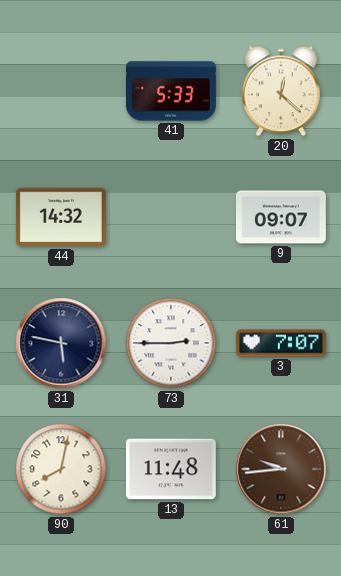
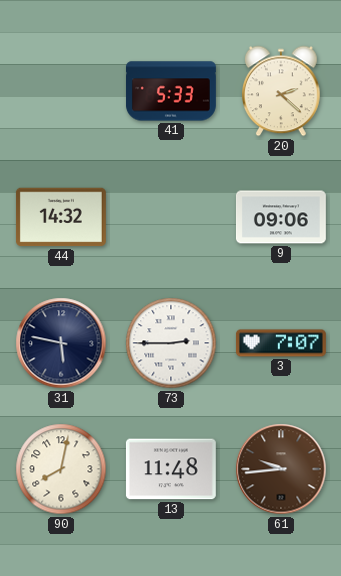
20: 12:22 -> 2:22 (282, 91)
9: 09:07 -> 09:06 (281, 217)
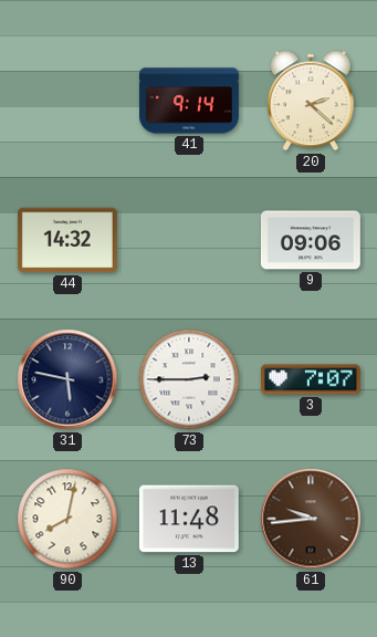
41: 5:33 -> 9:14 (190, 101)
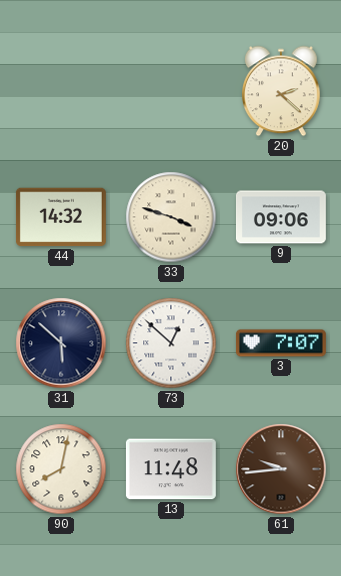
41: 9:14 -> none (190, 101)
33: none -> 3:48 (171, 217)
31: 5:47 -> 5:52 (61, 343)
73: 2:45 -> 12:52 (171, 343)
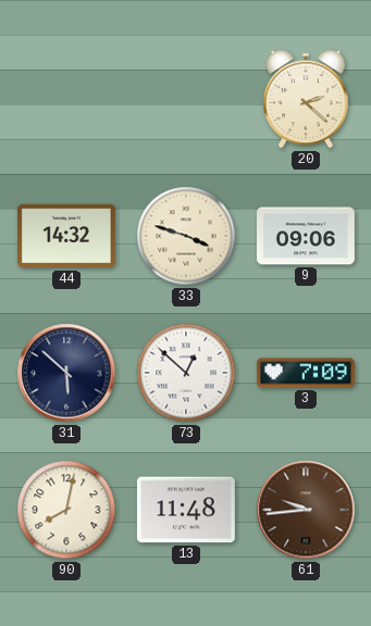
3: 7:07 -> 7:09 (306, 373)
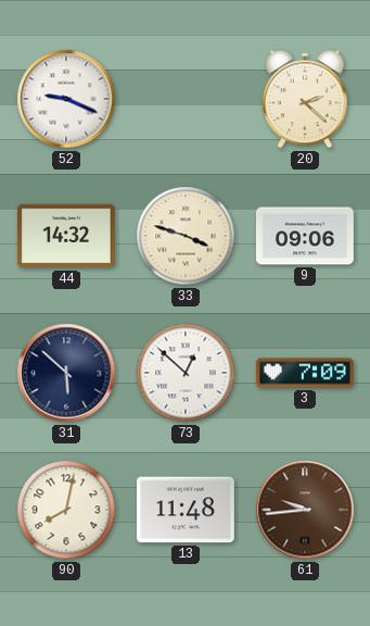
52: none -> 9:19 (66, 99)
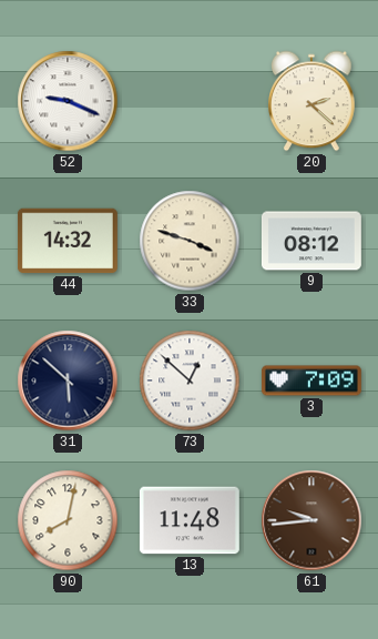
9: 09:06 -> 08:12 (311, 241)
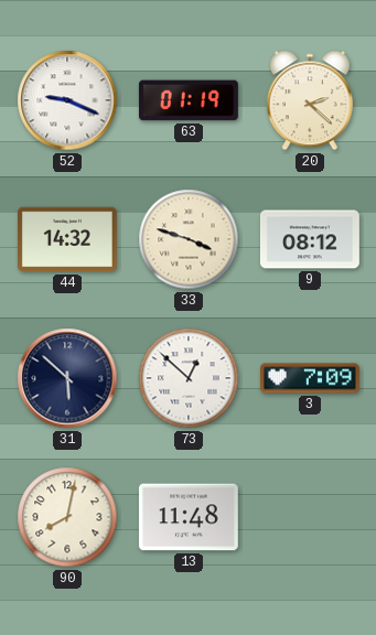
63: none -> 01:19 (189, 100)
61: 9:44 -> none (311, 520)
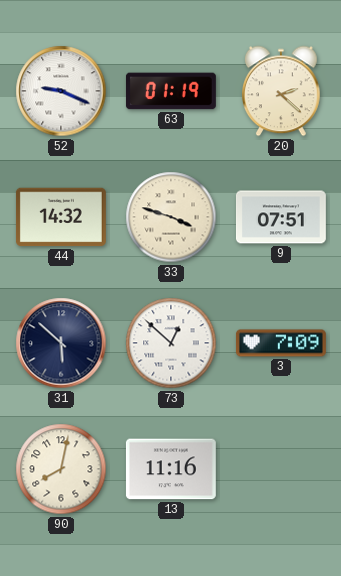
9: 08:12 -> 07:51 (281, 217)
13: 11:48 -> 11:16 (171, 469)
